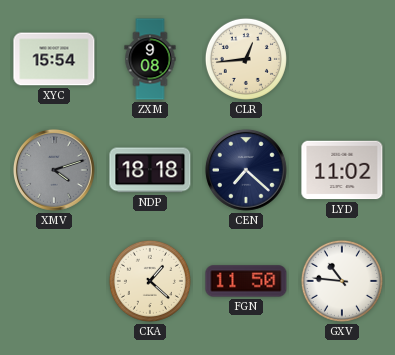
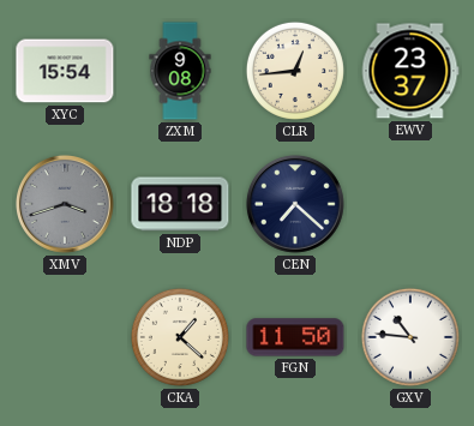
EWV: none -> 23:37 (410, 71)
XMV: 4:12 -> 3:42 (65, 204)
LYD: 11:02 -> none (342, 170)
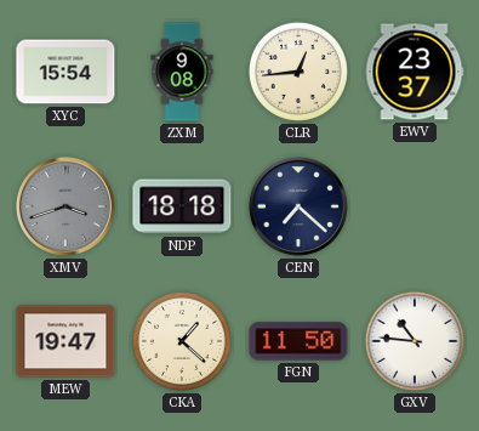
MEW: none -> 19:47 (65, 341)
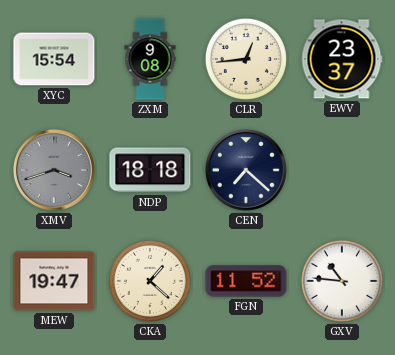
FGN: 11:50 -> 11:52 (246, 281)
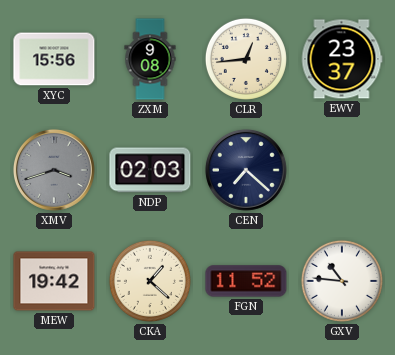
XYC: 15:54 -> 15:56 (54, 59)
NDP: 18:18 -> 02:03 (150, 170)
MEW: 19:47 -> 19:42 (54, 281)
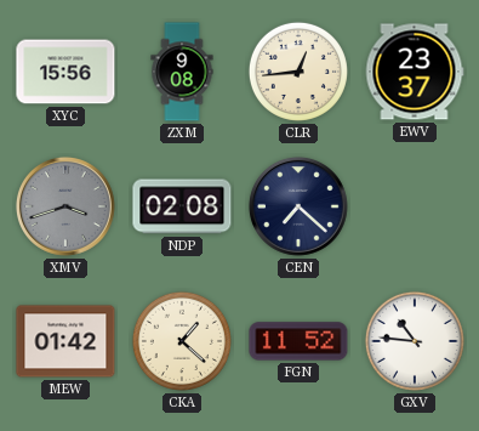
NDP: 02:03 -> 02:08 (182, 206)
MEW: 19:42 -> 01:42 (65, 341)
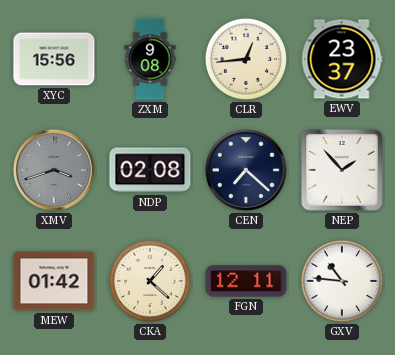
NEP: none -> 1:53 (343, 171)
FGN: 11:52 -> 12:11 (246, 281)
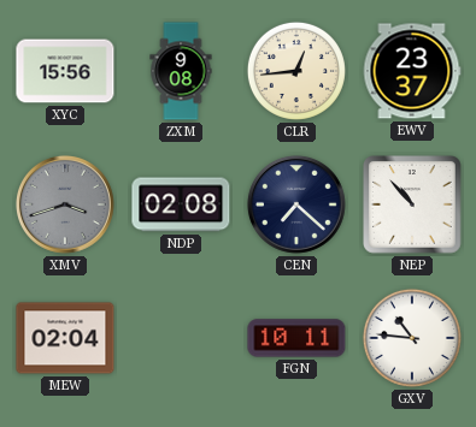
NEP: 1:53 -> 10:53 (413, 206)
MEW: 01:42 -> 02:04 (65, 338)
CKA: 1:22 -> none (150, 281)
FGN: 12:11 -> 10:11 (296, 338)
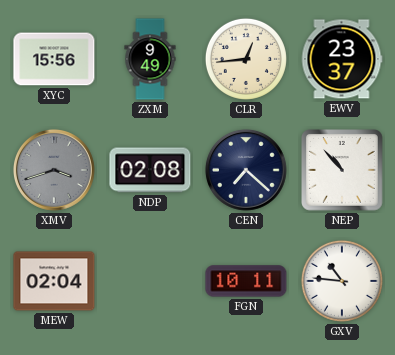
ZXM: 9:08 -> 9:49 (150, 59)
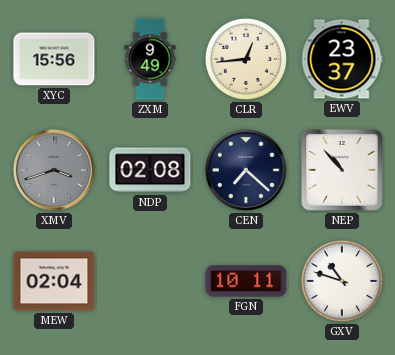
GXV: 10:46 -> 10:48 (342, 281)
